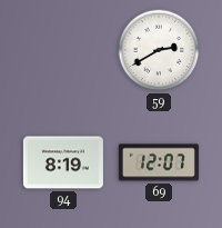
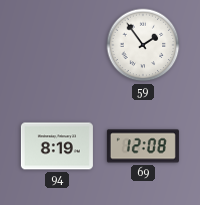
59: 2:40 -> 1:54 (143, 45)
69: 12:07 -> 12:08 (143, 146)
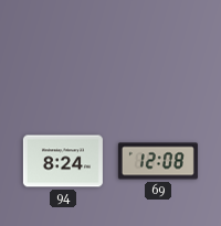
59: 1:54 -> none (143, 45)
94: 8:19 -> 8:24 (63, 161)
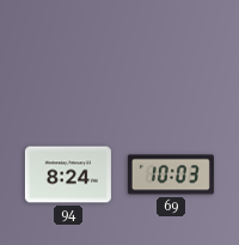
69: 12:08 -> 10:03 (171, 174)
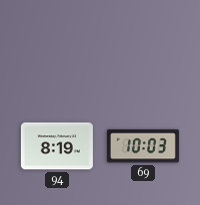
94: 8:24 -> 8:19 (57, 146)
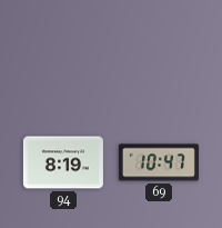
69: 10:03 -> 10:47 (159, 162)
